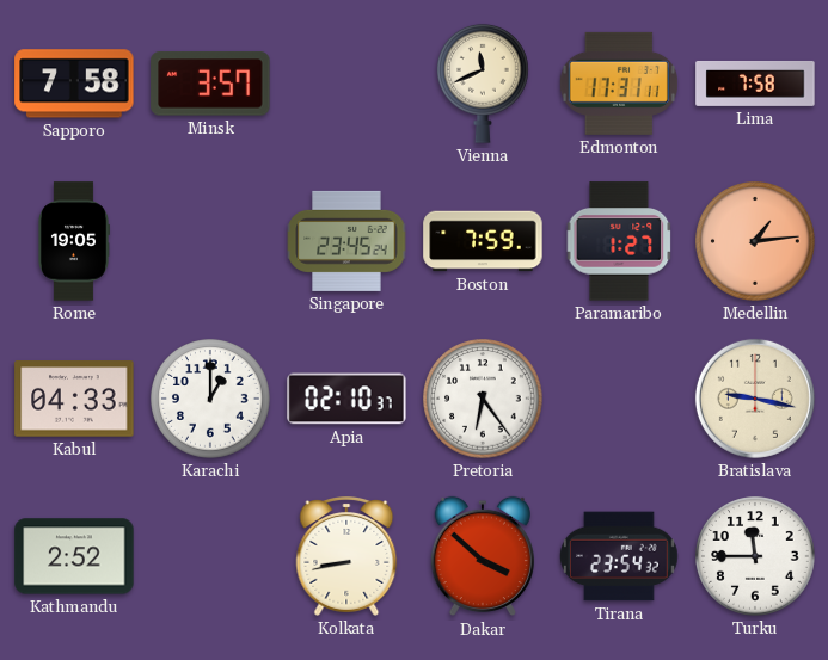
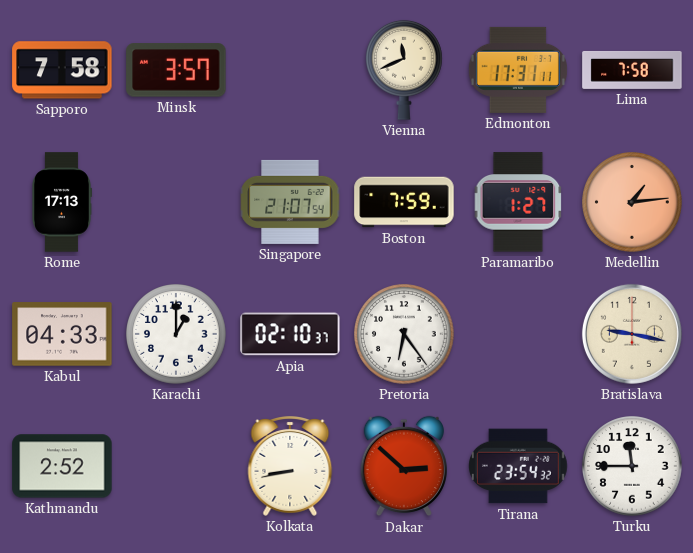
Rome: 19:05 -> 17:13 (61, 202)
Singapore: 23:45 -> 21:07 (290, 202)
Dakar: 3:52 -> 2:52 (404, 466)
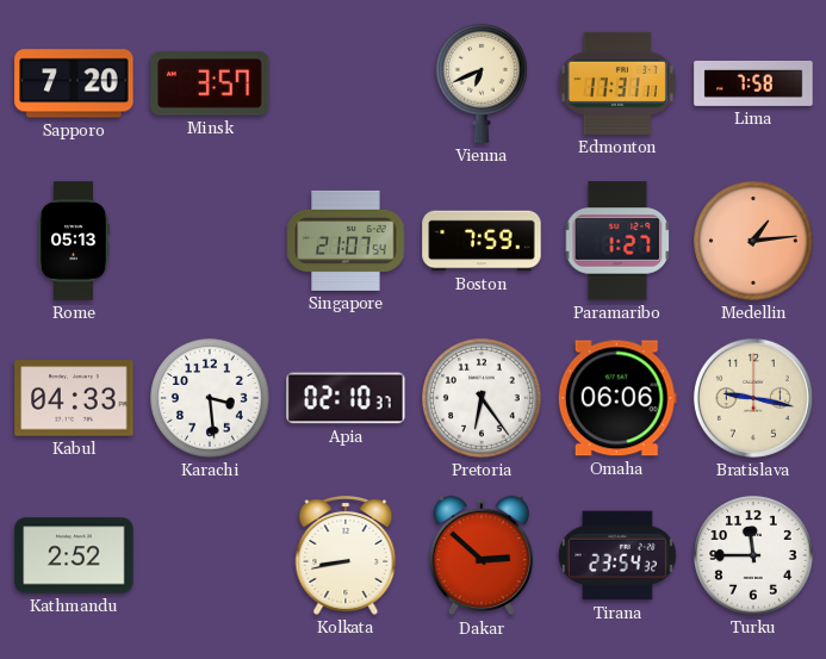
Sapporo: 7:58 -> 7:20 (74, 83)
Vienna: 11:41 -> 6:41 (483, 83)
Rome: 17:13 -> 05:13 (73, 241)
Karachi: 1:00 -> 3:29 (210, 398)
Omaha: none -> 06:06 (617, 398)
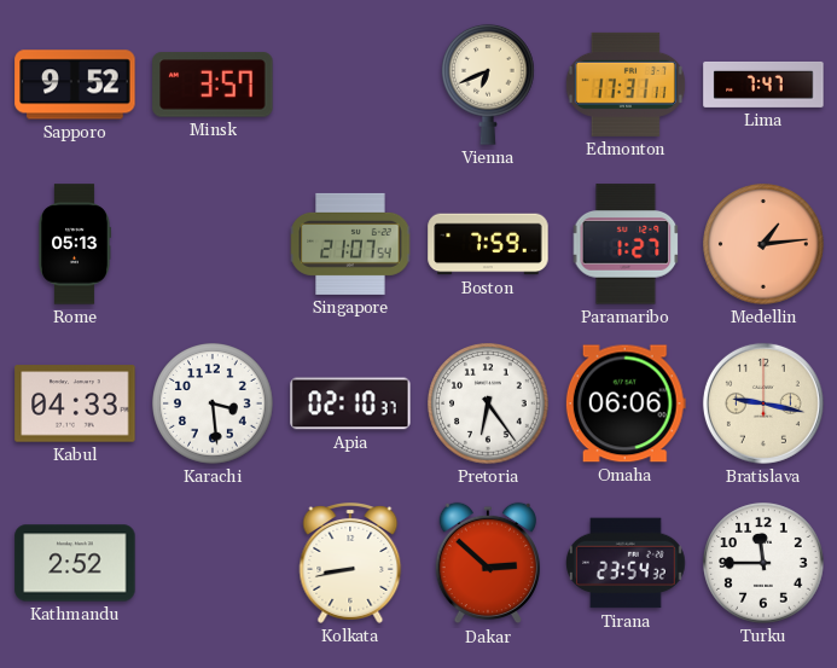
Sapporo: 7:20 -> 9:52 (75, 85)
Lima: 7:58 -> 7:47 (763, 85)
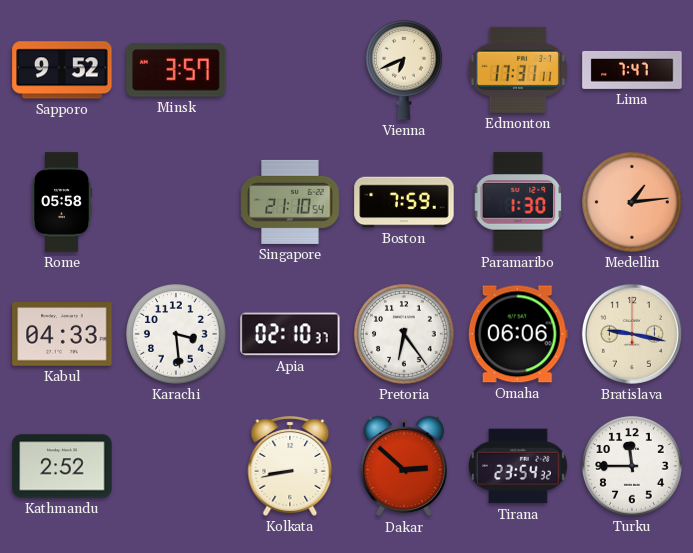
Rome: 05:13 -> 05:58 (61, 202)
Singapore: 21:07 -> 21:10 (290, 202)
Paramaribo: 1:27 -> 1:30 (518, 202)
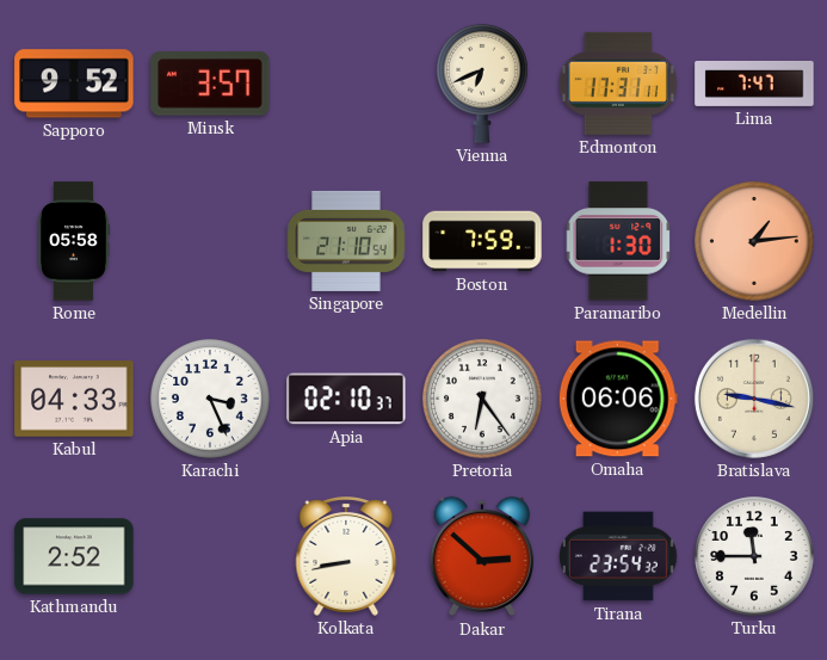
Karachi: 3:29 -> 3:26 (210, 399)
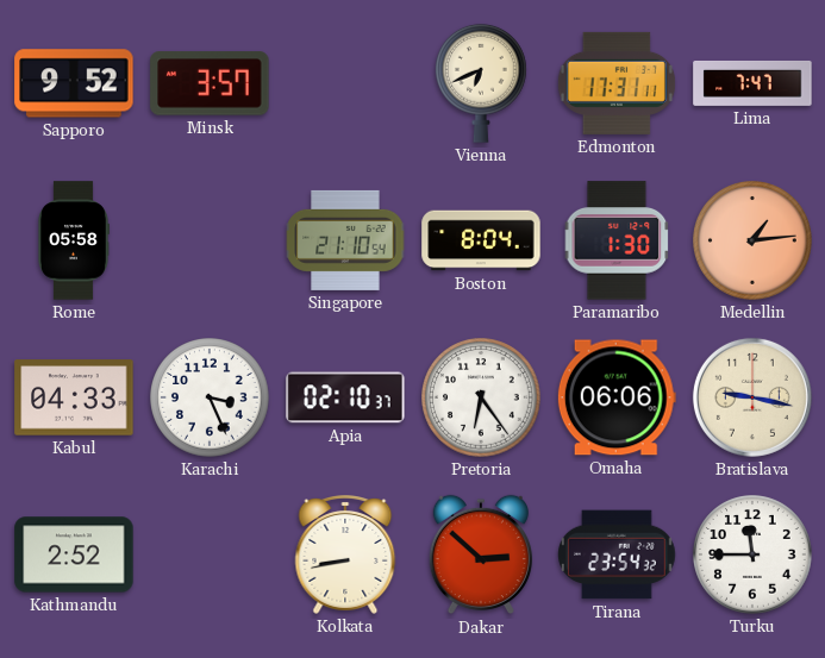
Boston: 7:59 -> 8:04 (481, 240)
